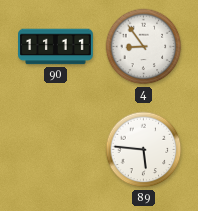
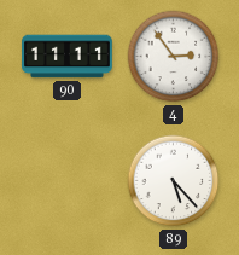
4: 8:54 -> 2:54 (174, 57)
89: 5:46 -> 5:23 (174, 181)
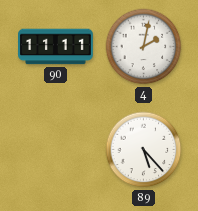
4: 2:54 -> 2:02 (144, 47)
